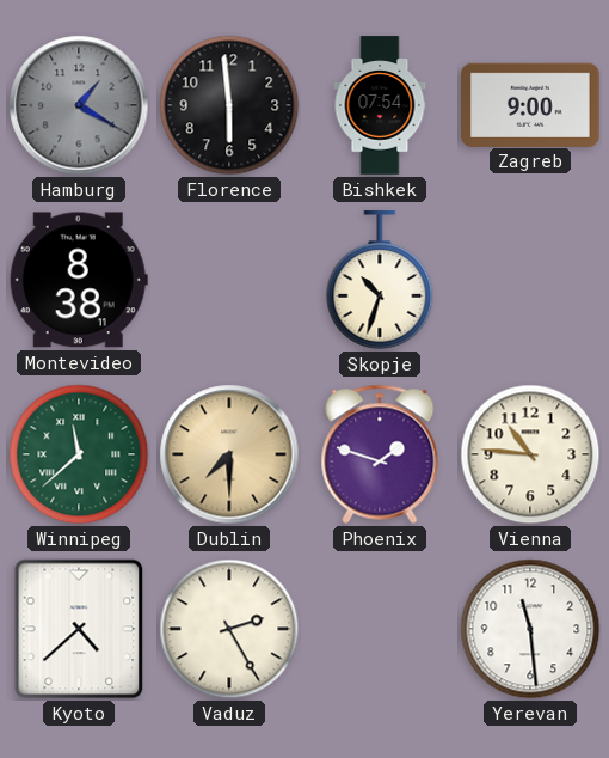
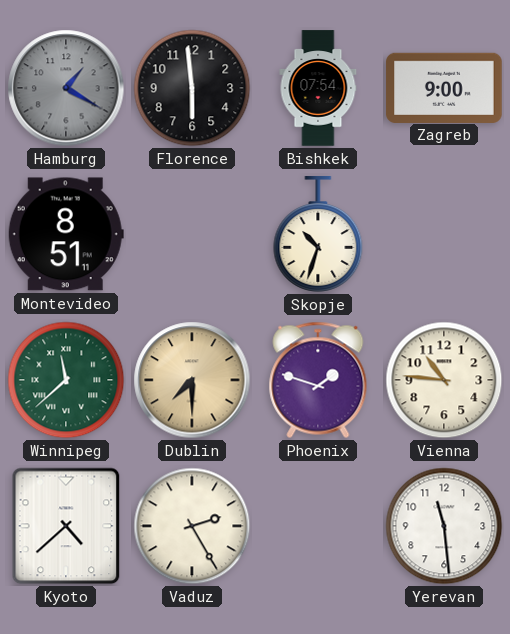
Montevideo: 8:38 -> 8:51 (66, 234)
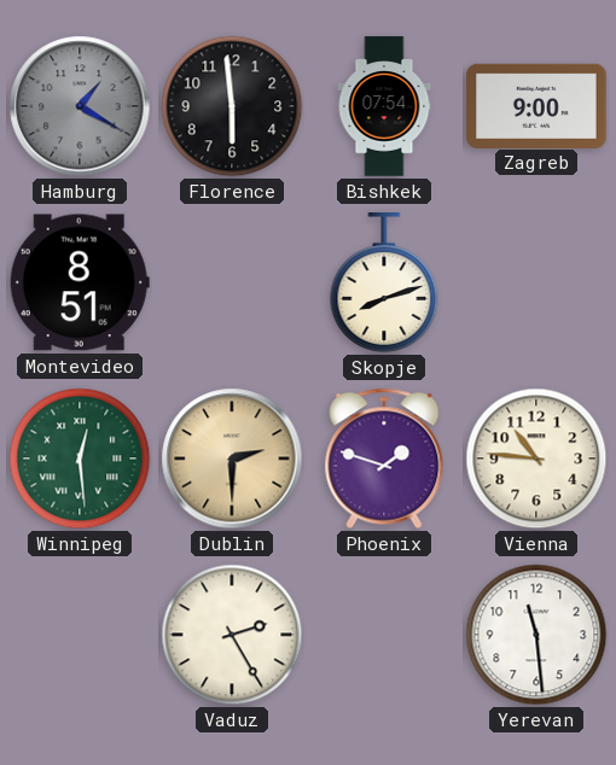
Montevideo: 8:51:11 -> 8:51 (80, 282)
Skopje: 10:33 -> 8:12 (384, 282)
Winnipeg: 11:38 -> 12:29 (80, 459)
Dublin: 7:30 -> 2:30 (232, 459)
Kyoto: 4:38 -> none (66, 526)
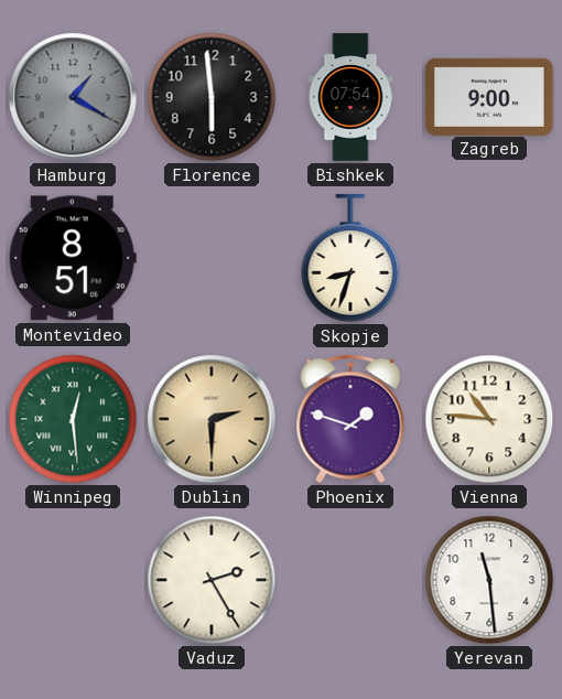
Skopje: 8:12 -> 8:33 (350, 258)
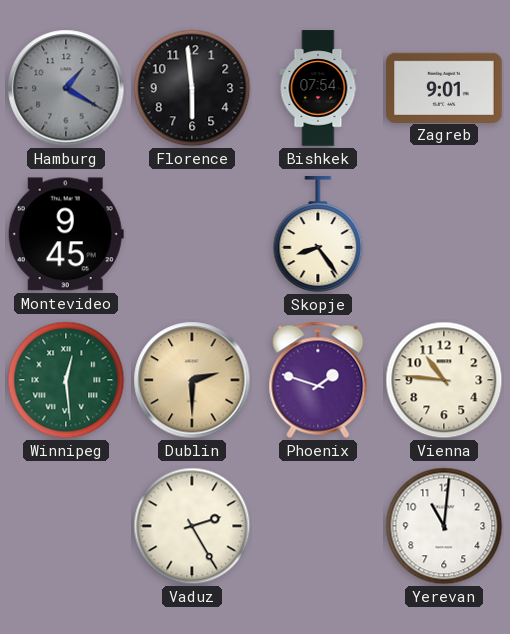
Zagreb: 9:00 -> 9:01 (444, 87)
Montevideo: 8:51 -> 9:45 (66, 234)
Skopje: 8:33 -> 8:24 (318, 234)
Yerevan: 11:29 -> 11:01 (444, 526)
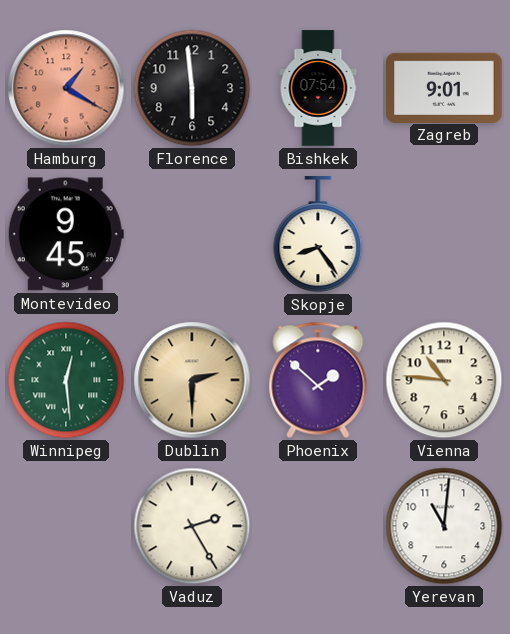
Hamburg dial: grey -> salmon (66, 88)
Phoenix: 1:48 -> 1:52 (318, 380)
